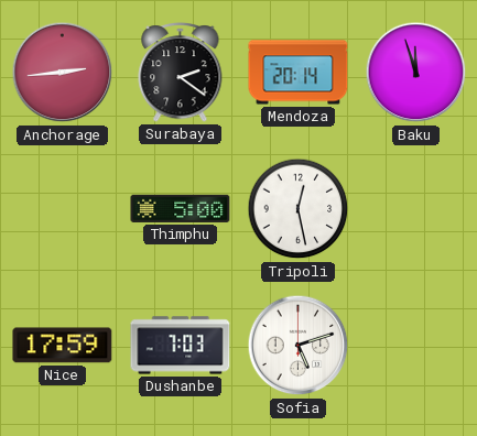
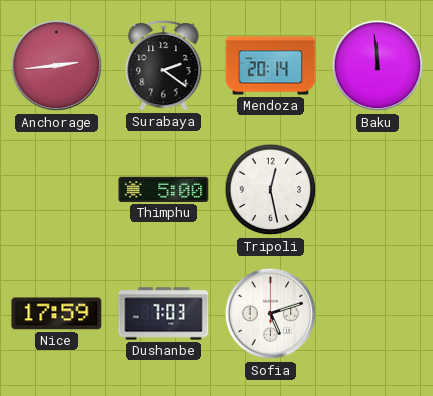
Baku: 11:57 -> 11:59 (378, 66)
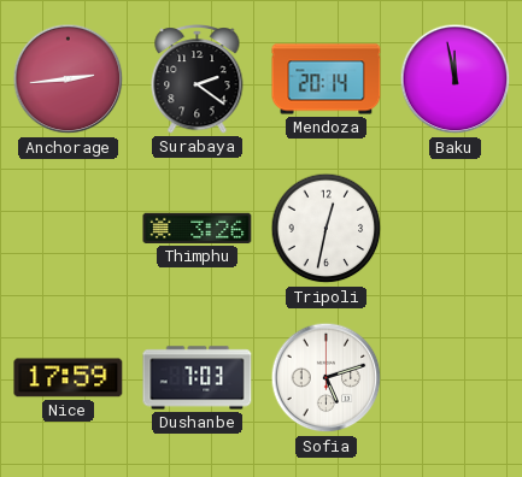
Baku: 11:59 -> 11:58 (456, 79)
Thimphu: 5:00 -> 3:26 (198, 228)
Tripoli: 12:28 -> 12:32 (327, 229)
